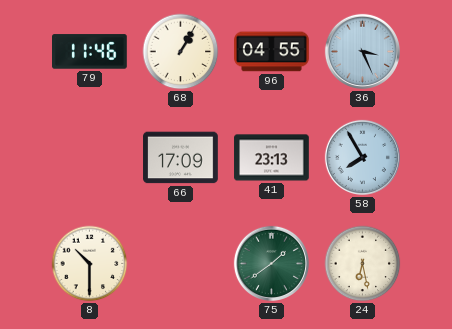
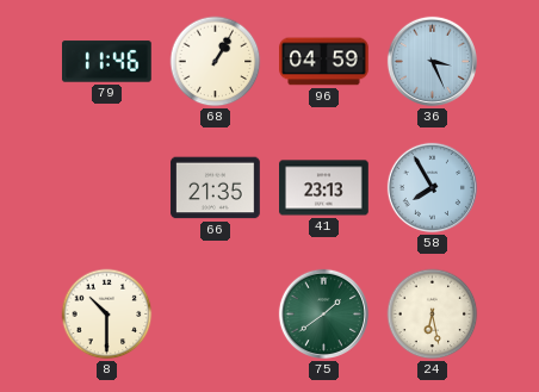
96: 04:55 -> 04:59 (324, 62)
66: 17:09 -> 21:35 (216, 188)
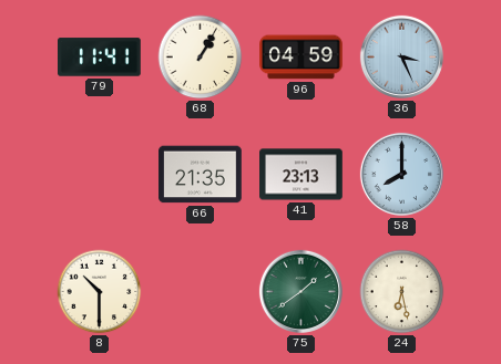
79: 11:46 -> 11:41 (100, 58)
58: 7:55 -> 8:00 (401, 174)
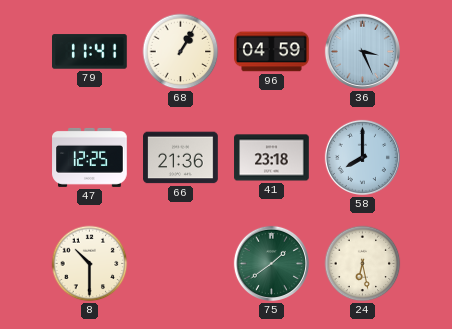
47: none -> 12:25 (90, 157)
66: 21:35 -> 21:36 (181, 158)
41: 23:13 -> 23:18 (272, 158)
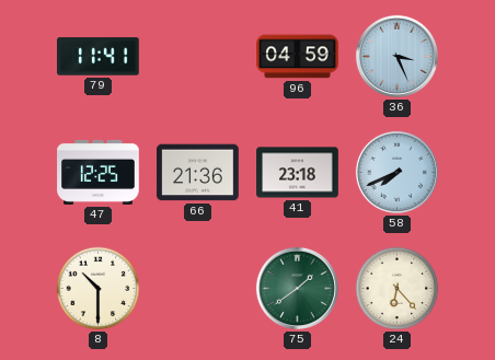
68: 1:05 -> none (181, 52)
58: 8:00 -> 7:41 (396, 172)
24: 6:28 -> 6:23 (398, 289)
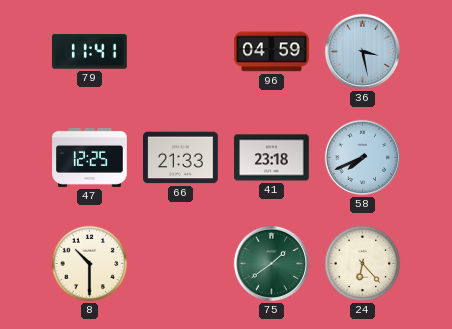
36: 3:26 -> 3:28 (362, 51)
66: 21:36 -> 21:33 (181, 158)
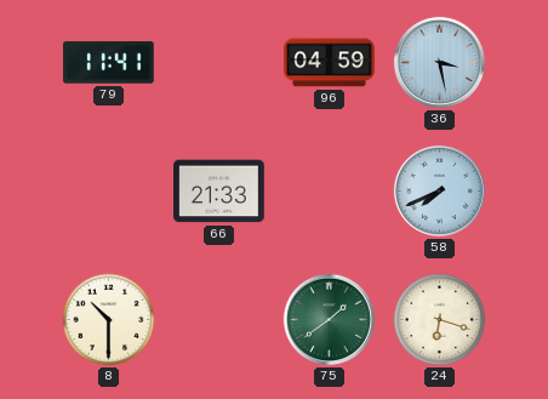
47: 12:25 -> none (90, 157)
41: 23:18 -> none (272, 158)
24: 6:23 -> 6:18 (440, 320)
